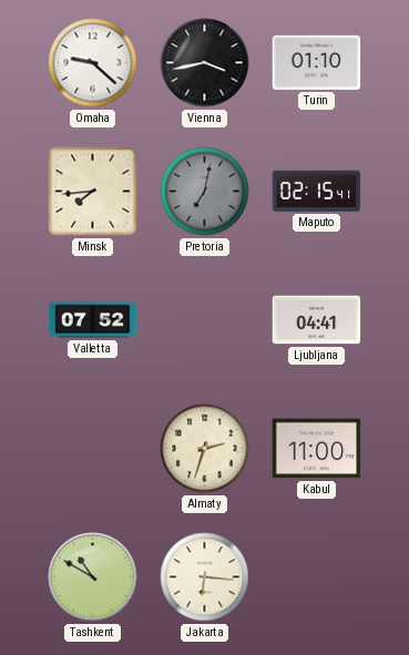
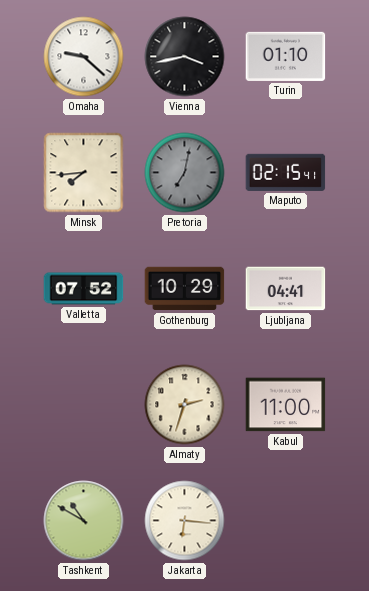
Gothenburg: none -> 10:29 (185, 289)
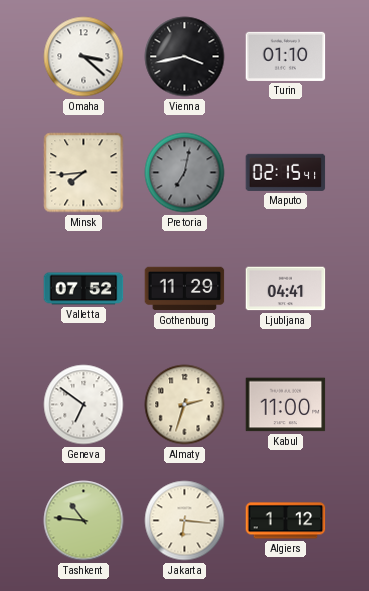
Omaha: 9:22 -> 3:22 (84, 57)
Gothenburg: 10:29 -> 11:29 (185, 289)
Geneva: none -> 6:51 (84, 405)
Tashkent: 10:50 -> 10:46 (84, 521)
Algiers: none -> 1:12 (286, 521)
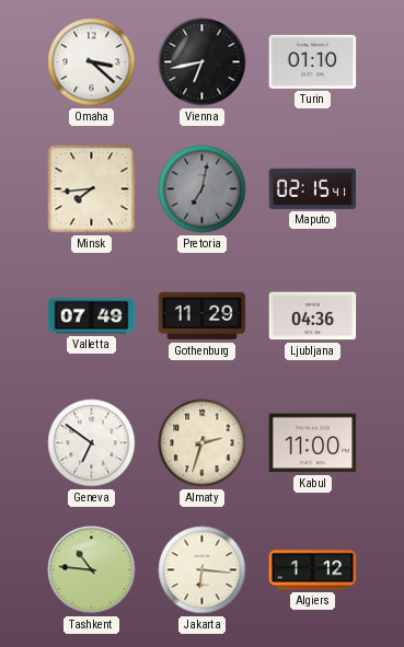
Vienna: 3:43 -> 6:43 (203, 62)
Valletta: 07:52 -> 07:49 (92, 316)
Ljubljana: 04:41 -> 04:36 (313, 316)
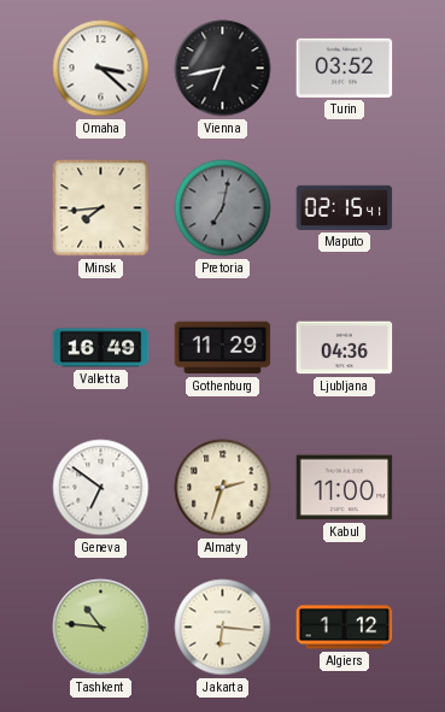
Turin: 01:10 -> 03:52 (345, 67)
Valletta: 07:49 -> 16:49 (101, 348)
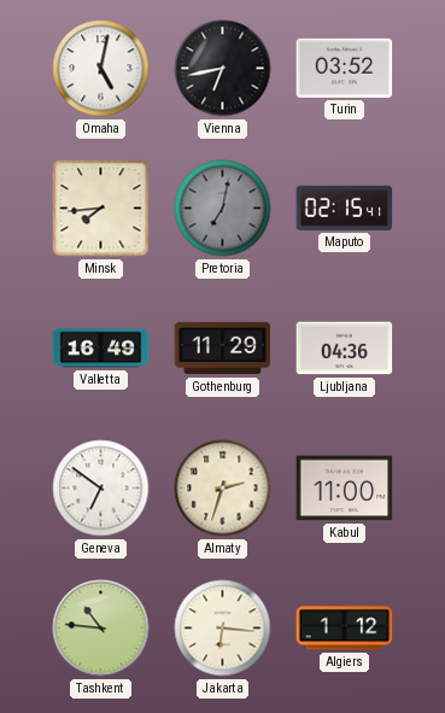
Omaha: 3:22 -> 5:02 (101, 69)
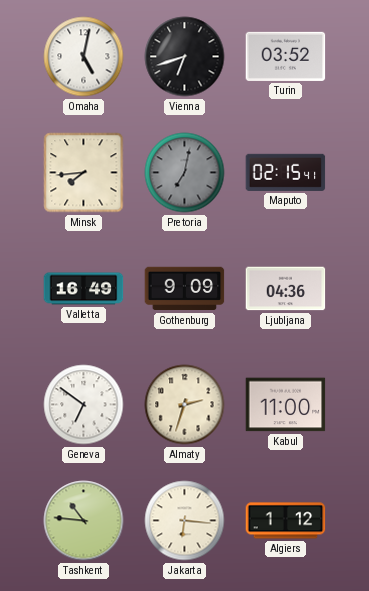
Vienna: 6:43 -> 6:42 (185, 57)
Gothenburg: 11:29 -> 9:09 (185, 289)
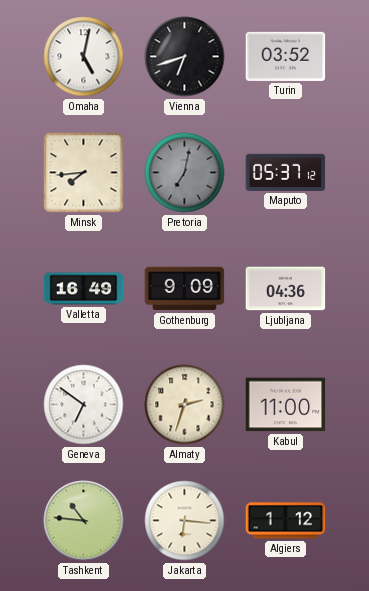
Maputo: 02:15 -> 05:37 (286, 172)
